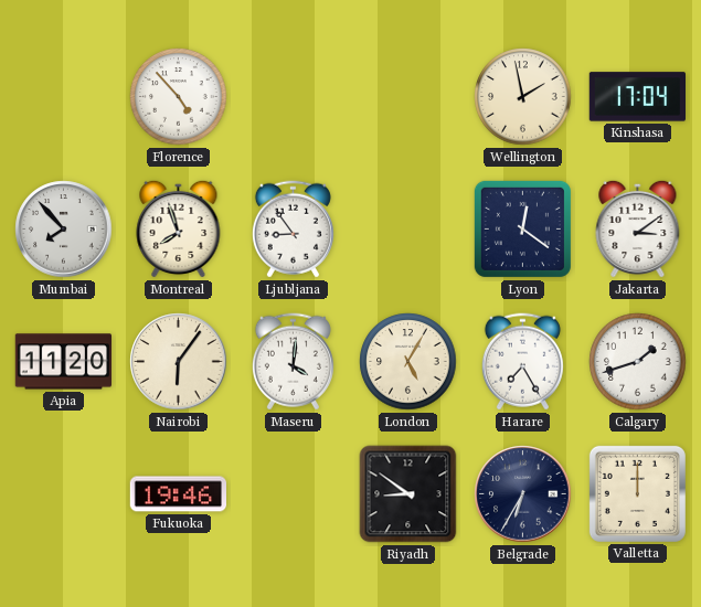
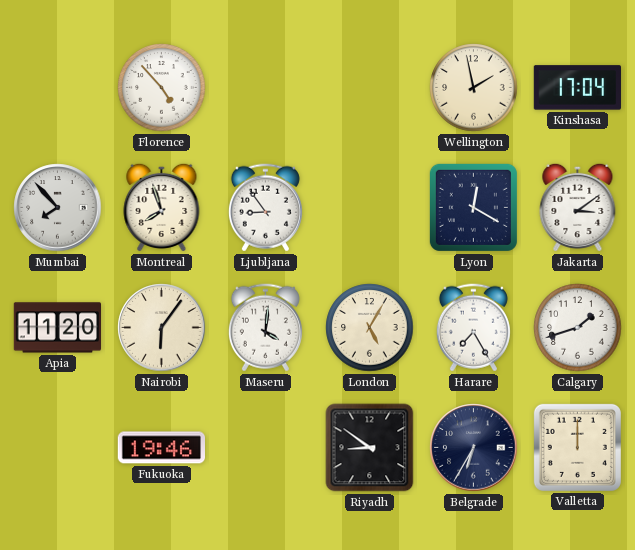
Lyon: 12:21 -> 12:20 (473, 207)
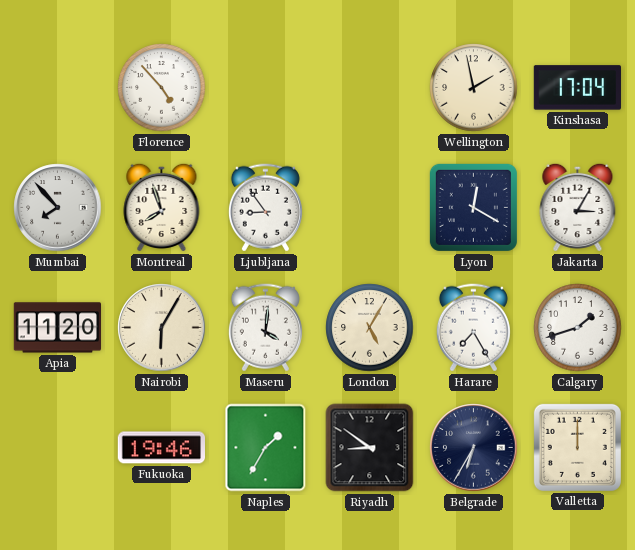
Jakarta: 3:09 -> 3:05 (578, 207)
Nairobi: 6:06 -> 6:05 (162, 328)
Naples: none -> 1:35 (266, 448)
